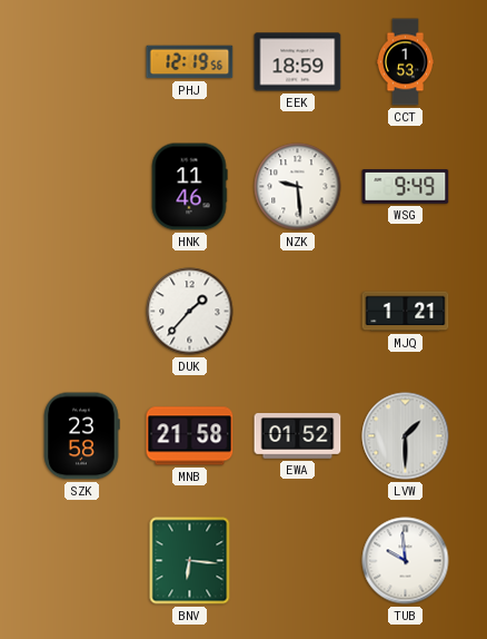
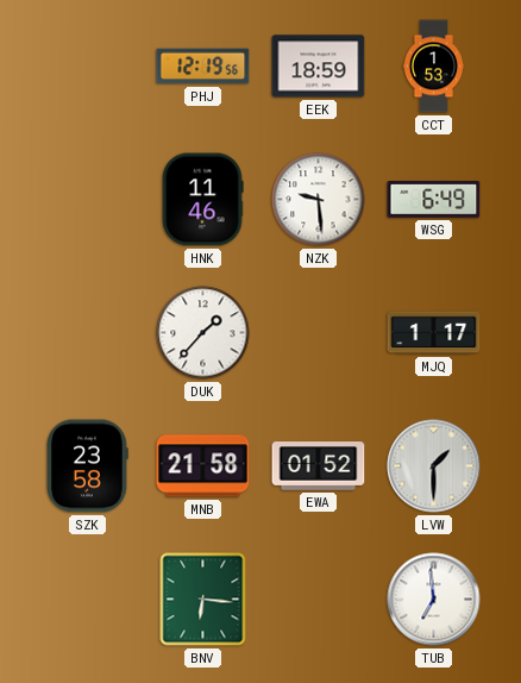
WSG: 9:49 -> 6:49 (434, 200)
MJQ: 1:21 -> 1:17 (434, 333)
TUB: 9:59 -> 6:59 (434, 600)
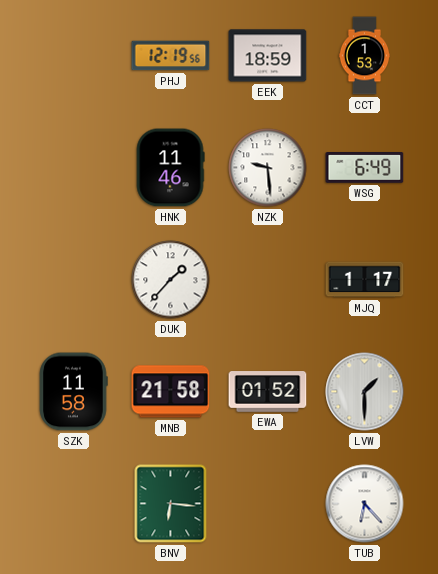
SZK: 23:58 -> 11:58 (73, 392)
TUB: 6:59 -> 6:23 (365, 504)
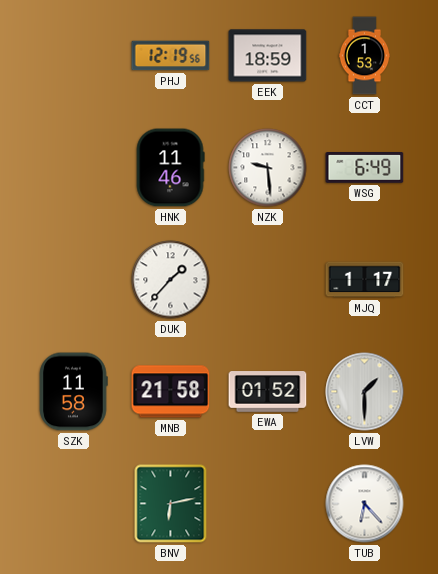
BNV: 6:16 -> 6:13 (171, 504)
